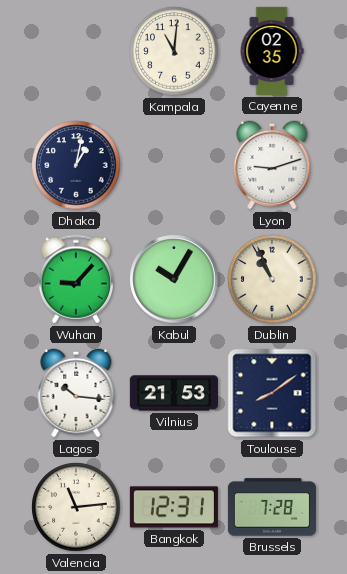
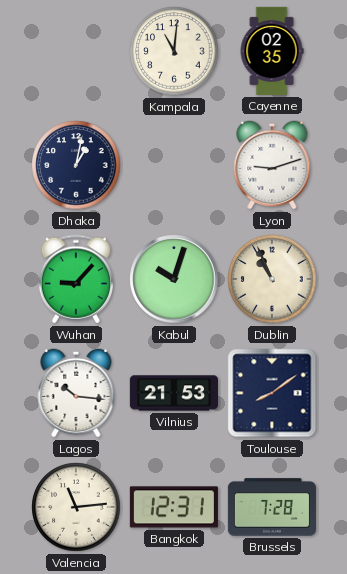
Kabul: 10:05 -> 10:03 (174, 279)
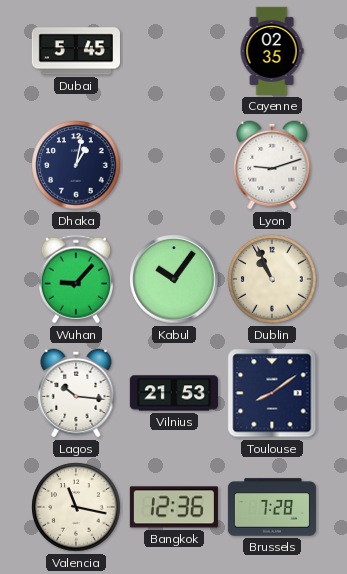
Dubai: none -> 5:45 (76, 51)
Kampala: 11:01 -> none (174, 51)
Kabul: 10:03 -> 10:06 (174, 279)
Valencia: 11:14 -> 11:17 (76, 507)
Bangkok: 12:31 -> 12:36 (174, 507)
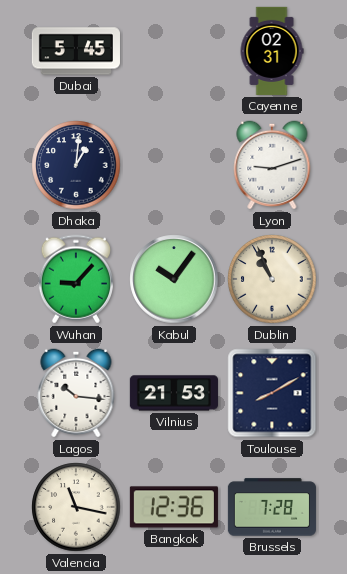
Cayenne: 02:35 -> 02:31 (272, 51)
Dhaka: 1:02 -> 1:01 (76, 165)
Toulouse: 8:09 -> 8:10 (272, 393)
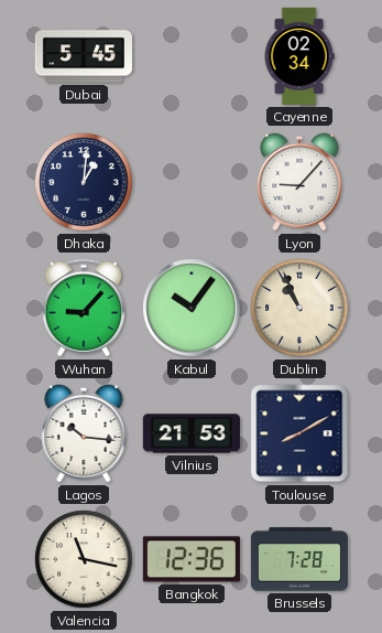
Cayenne: 02:31 -> 02:34 (299, 56)
Lyon: 9:12 -> 9:07 (299, 182)
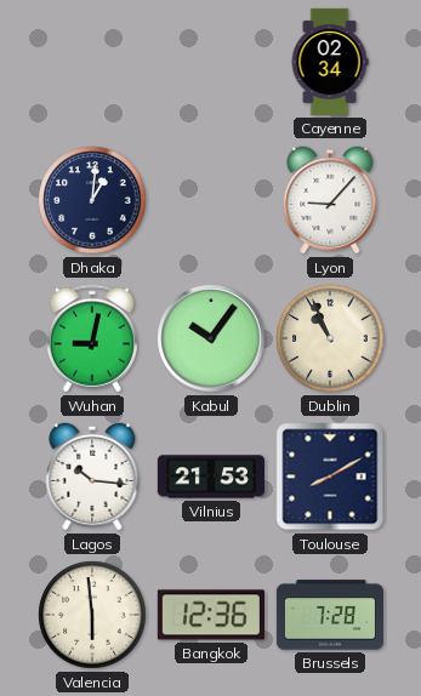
Dubai: 5:45 -> none (84, 56)
Wuhan: 9:07 -> 9:02 (92, 338)
Valencia: 11:17 -> 5:59 (92, 615)
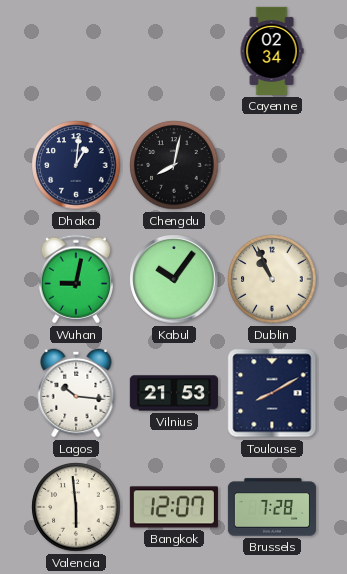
Chengdu: none -> 8:02 (174, 165)
Lyon: 9:07 -> none (330, 200)
Bangkok: 12:36 -> 12:07 (174, 507)
